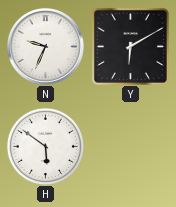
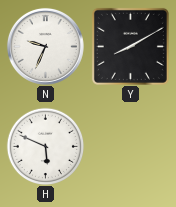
Y: 6:10 -> 8:10 (130, 46)
H: 5:51 -> 5:49 (45, 146)
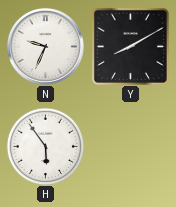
H: 5:49 -> 5:54 (45, 146)
